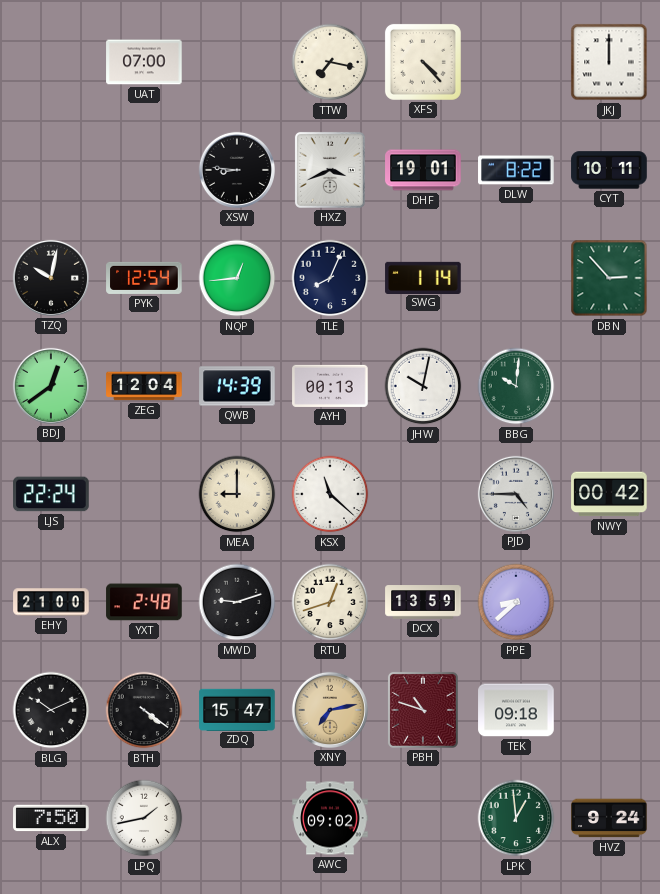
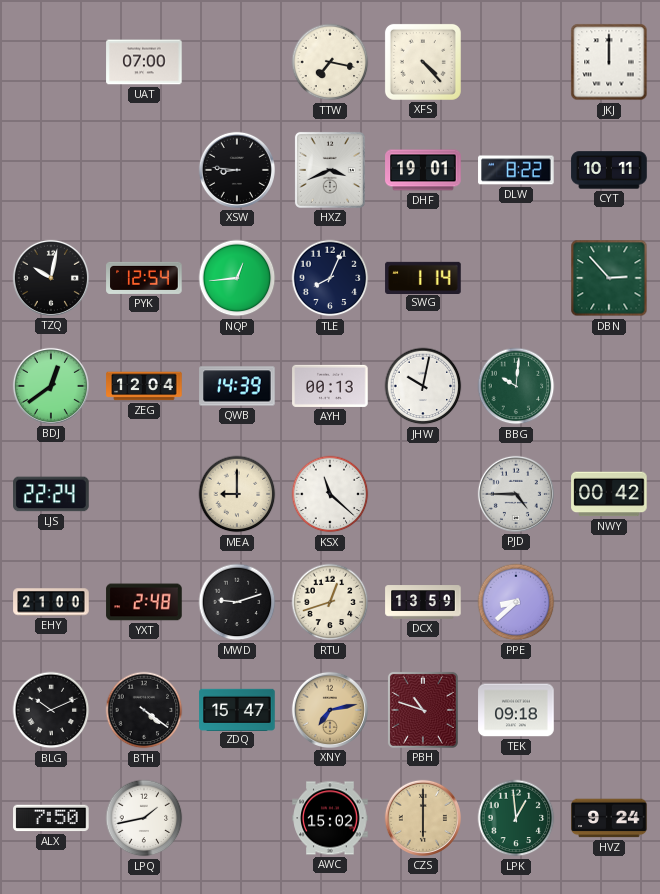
AWC: 09:02 -> 15:02 (330, 818)
CZS: none -> 6:00 (423, 818)
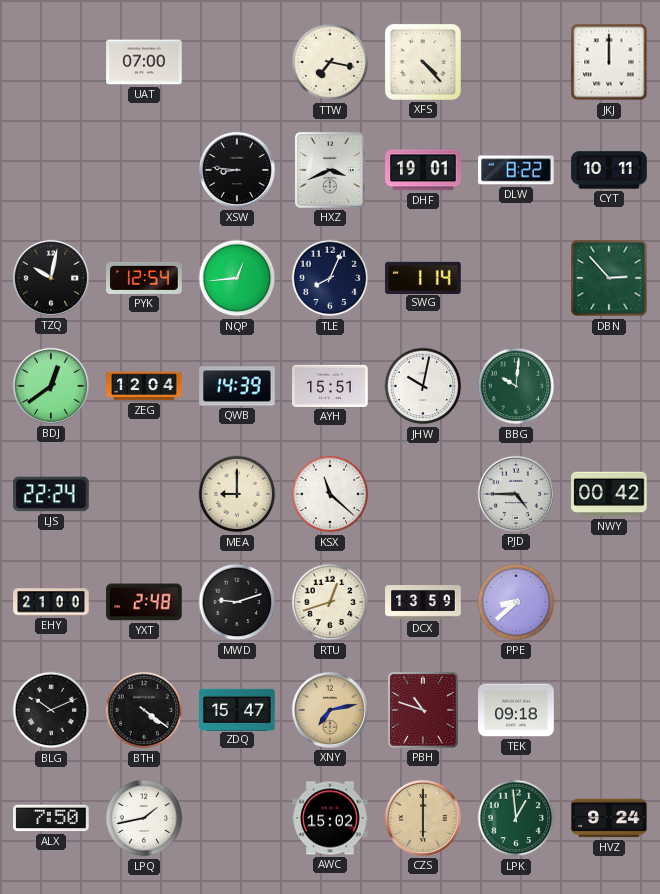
AYH: 00:13 -> 15:51 (330, 386)
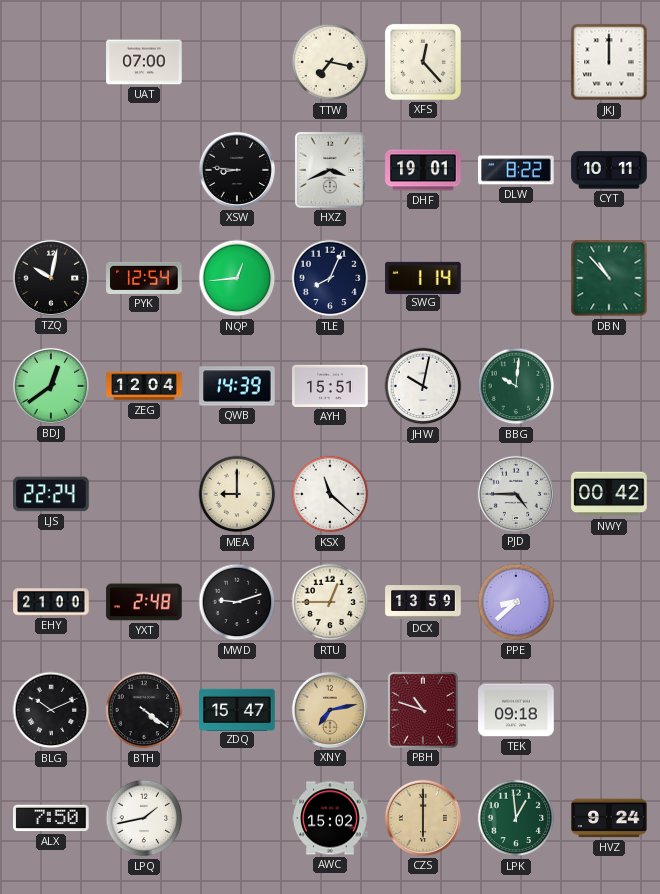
XFS: 4:23 -> 12:23 (423, 62)
DBN: 2:53 -> 10:53 (609, 278)
RTU: 12:42 -> 12:45 (330, 602)
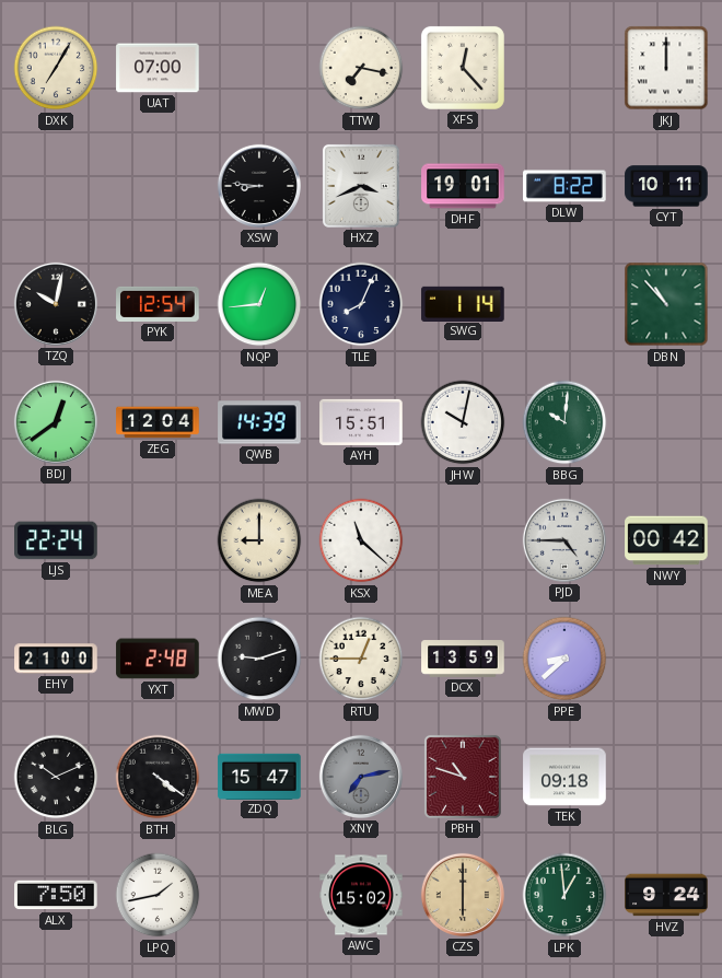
DXK: none -> 7:05 (56, 68)
XNY dial: champagne -> grey (361, 777)
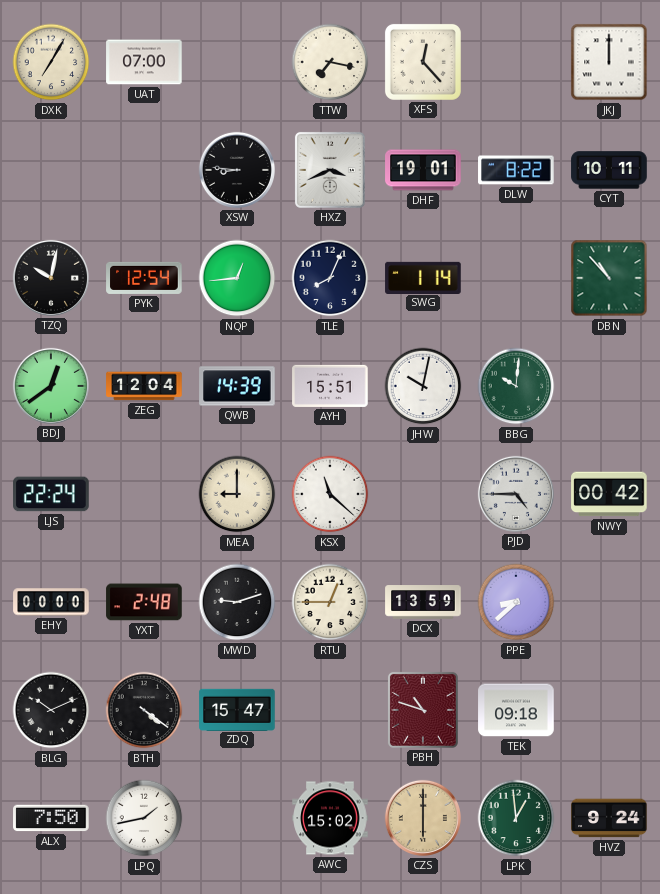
EHY: 21:00 -> 00:00 (51, 602)
XNY: 7:13 -> none (361, 777)
